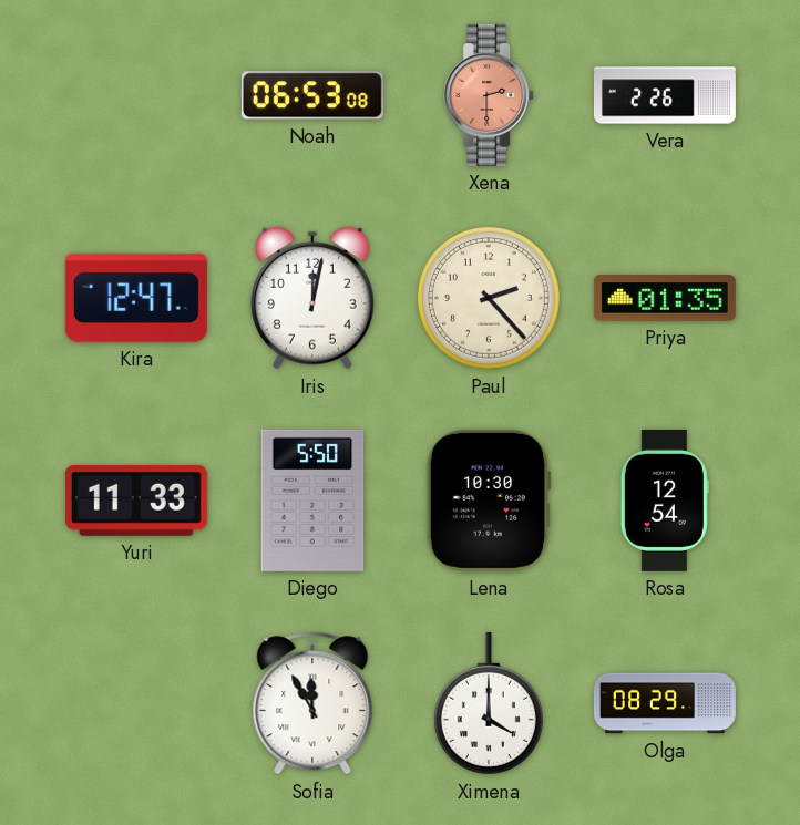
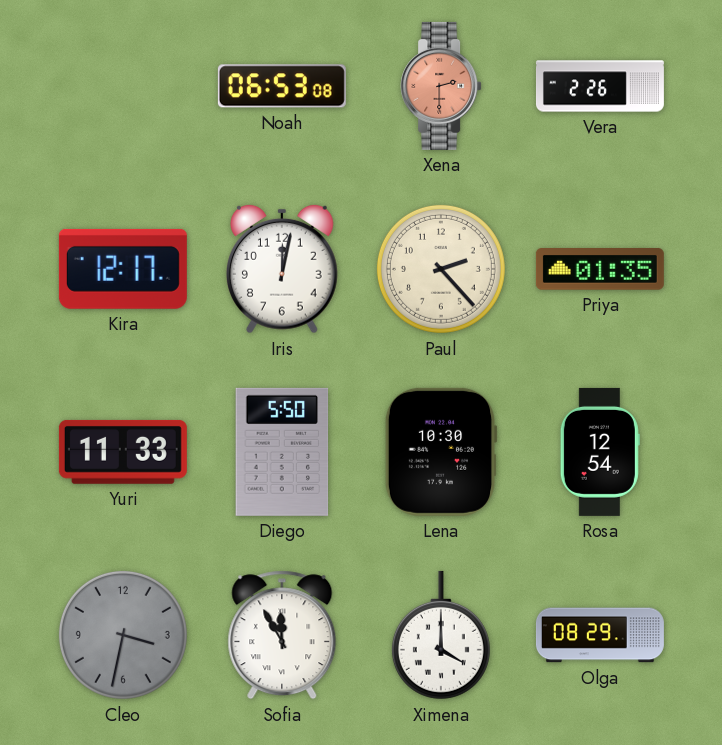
Kira: 12:47 -> 12:17 (123, 269)
Cleo: none -> 3:32 (123, 635)
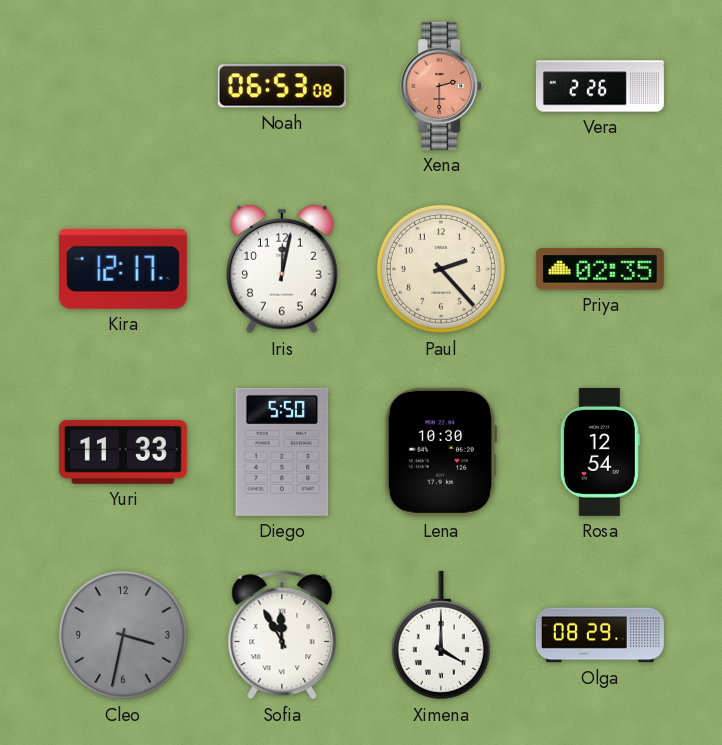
Priya: 01:35 -> 02:35 (600, 270)
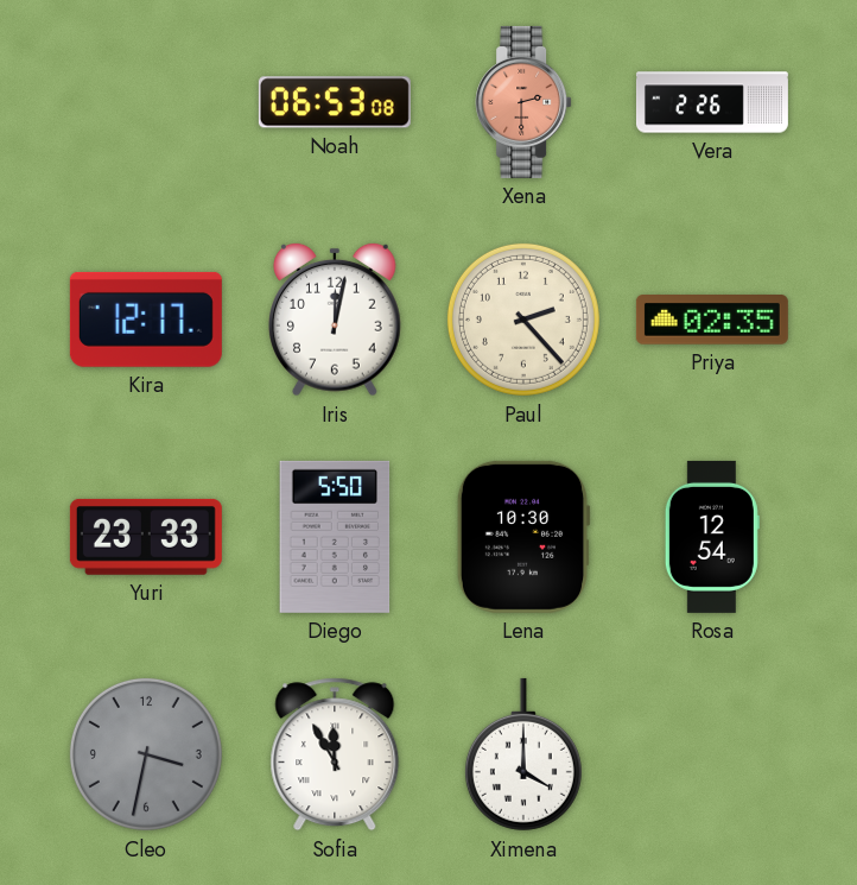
Yuri: 11:33 -> 23:33 (146, 537)
Olga: 08:29 -> none (600, 635)
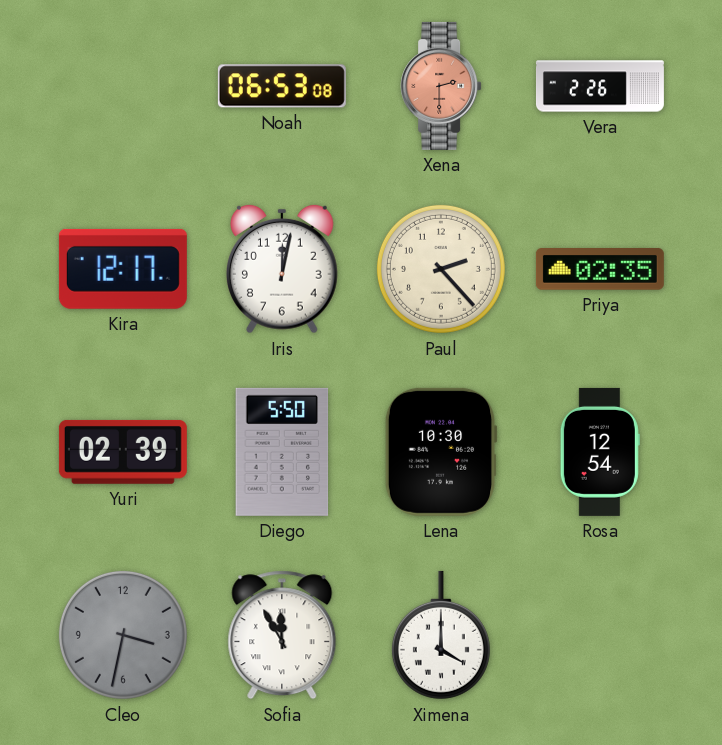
Yuri: 23:33 -> 02:39 (123, 452)
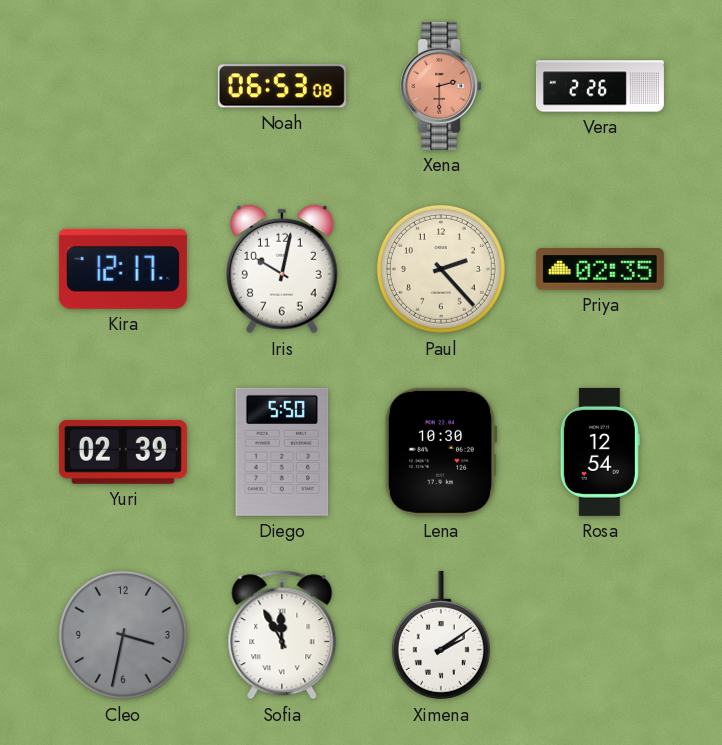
Iris: 12:02 -> 10:02 (283, 269)
Ximena: 4:00 -> 2:09 (441, 635)
